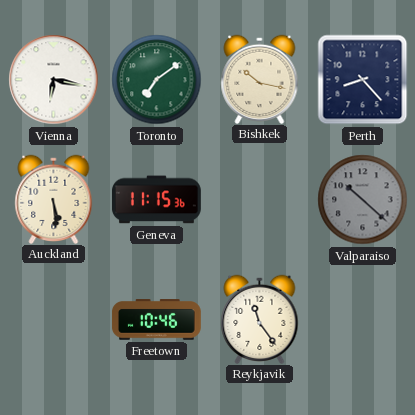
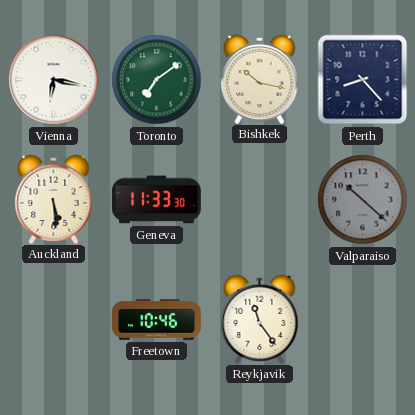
Geneva: 11:15 -> 11:33 (156, 200)
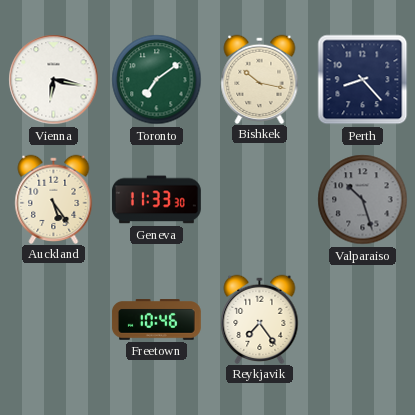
Auckland: 5:29 -> 5:24 (54, 199)
Valparaiso: 10:22 -> 10:27 (363, 200)
Reykjavik: 11:24 -> 7:24 (260, 319)
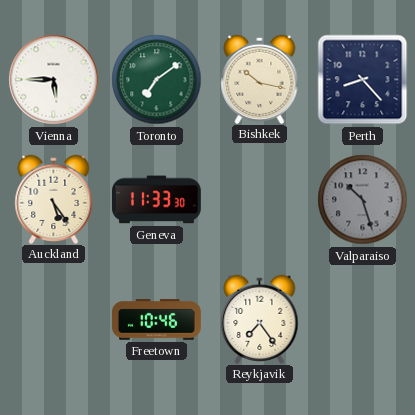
Vienna: 6:17 -> 5:45 (54, 80)
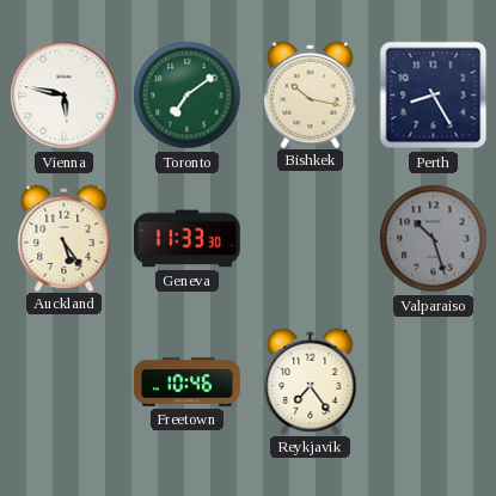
Vienna: 5:45 -> 5:47 (65, 96)
Perth: 8:23 -> 8:25 (434, 96)
